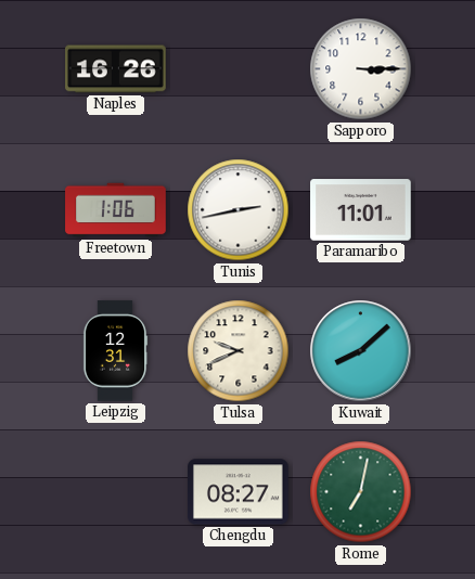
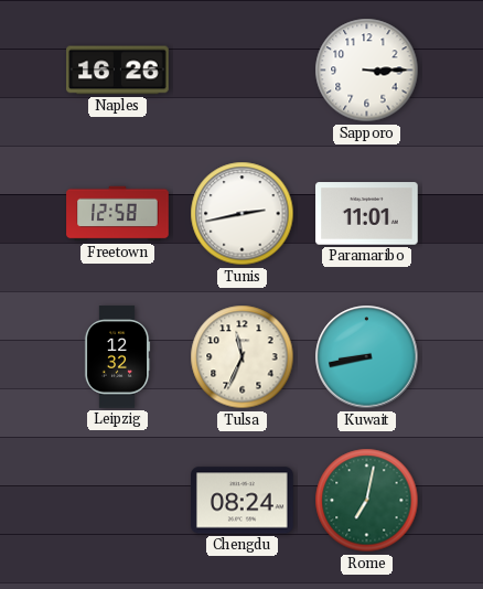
Freetown: 1:06 -> 12:58 (118, 214)
Leipzig: 12:31 -> 12:32 (117, 357)
Tulsa: 9:41 -> 11:34 (243, 357)
Kuwait: 8:08 -> 8:43 (367, 357)
Chengdu: 08:27 -> 08:24 (243, 501)
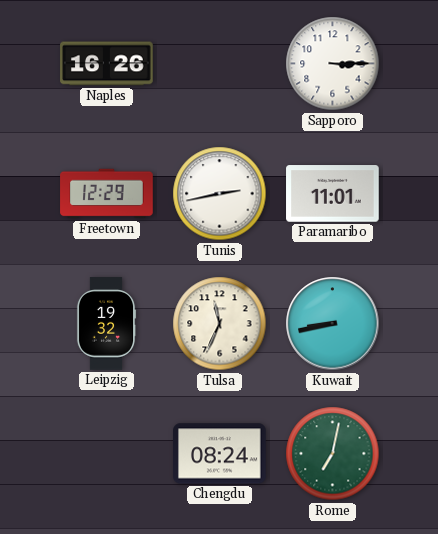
Freetown: 12:58 -> 12:29 (107, 194)
Leipzig: 12:32 -> 19:32 (106, 324)
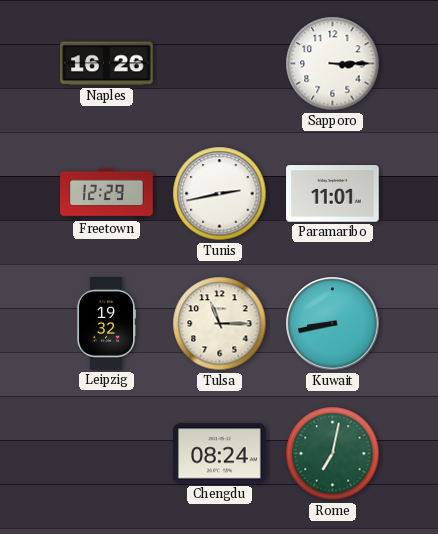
Tulsa: 11:34 -> 11:15 (220, 324)
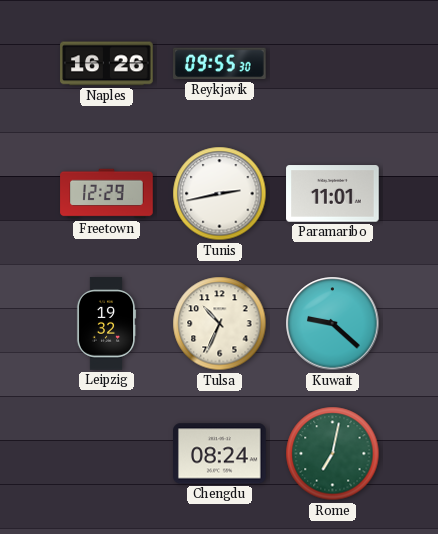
Reykjavik: none -> 09:55 (220, 64)
Sapporo: 3:15 -> none (333, 64)
Tulsa: 11:15 -> 10:34 (220, 324)
Kuwait: 8:43 -> 9:22 (333, 324)
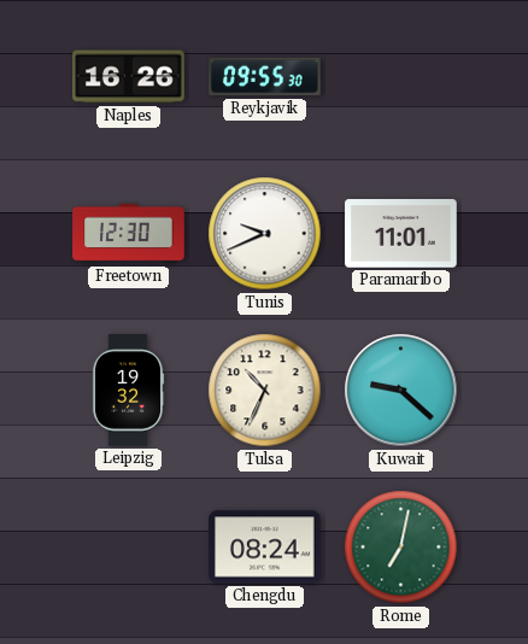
Freetown: 12:29 -> 12:30 (129, 234)
Tunis: 2:43 -> 9:41 (265, 234)
